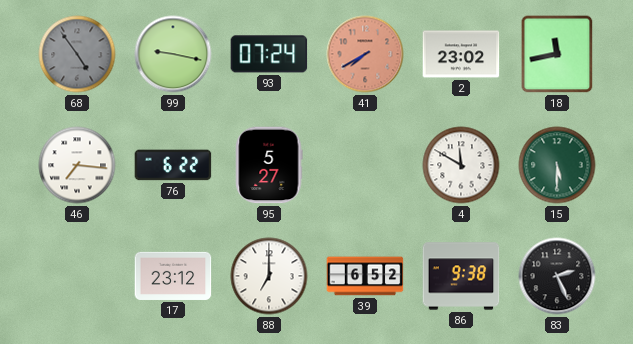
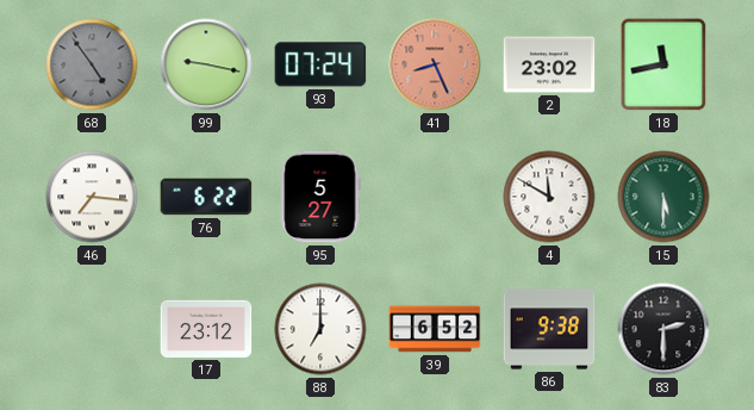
41: 7:40 -> 8:26 (435, 64)
83: 2:26 -> 2:30 (663, 329)
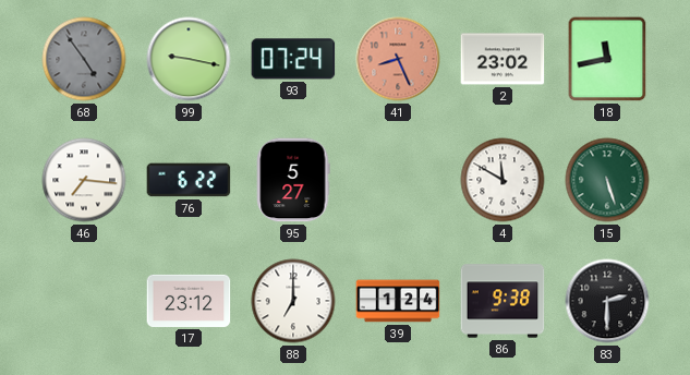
15: 5:30 -> 5:27 (607, 180)
39: 6:52 -> 1:24 (398, 301)
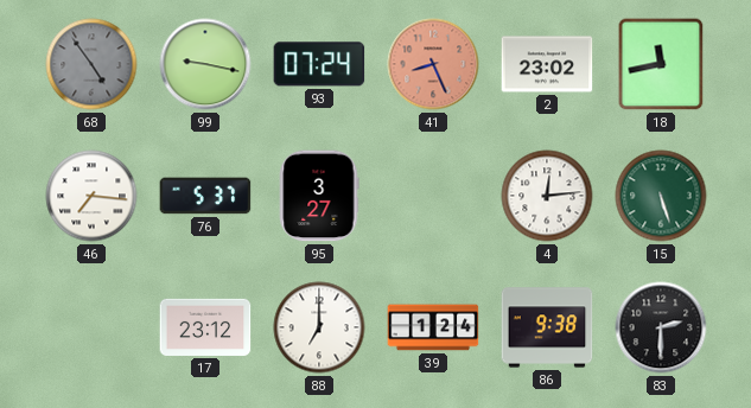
76: 6:22 -> 5:37 (205, 196)
95: 5:27 -> 3:27 (319, 196)
4: 11:50 -> 12:14 (547, 196)
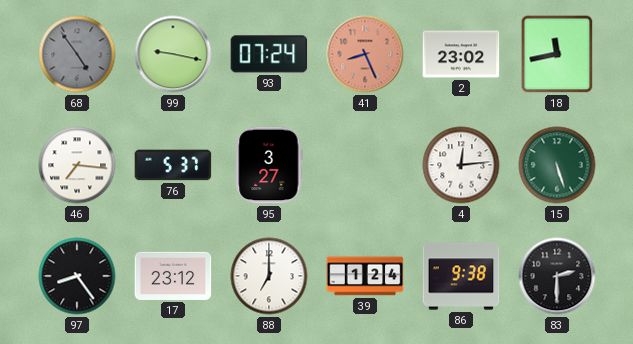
97: none -> 8:24 (77, 276)
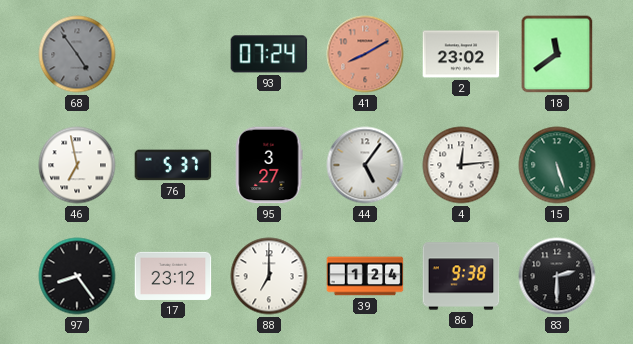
99: 9:17 -> none (173, 54)
41: 8:26 -> 8:10 (365, 54)
18: 11:43 -> 11:39 (557, 54)
46: 7:16 -> 6:58 (77, 165)
44: none -> 5:06 (365, 165)
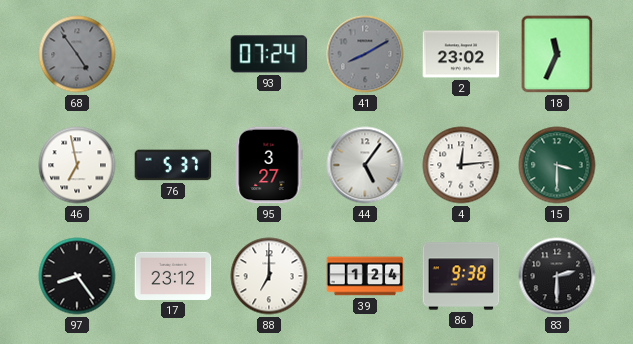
41 dial: salmon -> grey (365, 54)
18: 11:39 -> 11:34 (557, 54)
15: 5:27 -> 3:30 (557, 165)
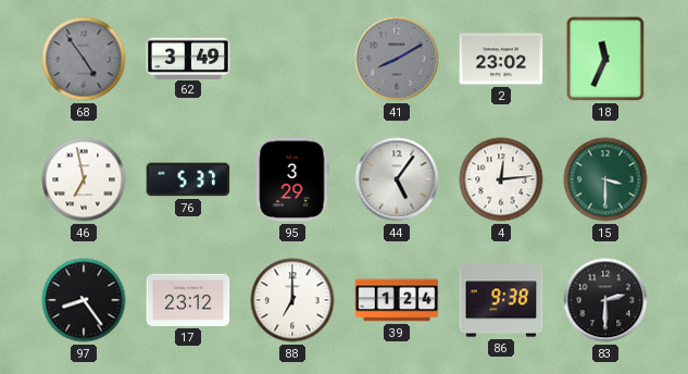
62: none -> 3:49 (188, 58)
93: 07:24 -> none (269, 54)
95: 3:27 -> 3:29 (292, 179)
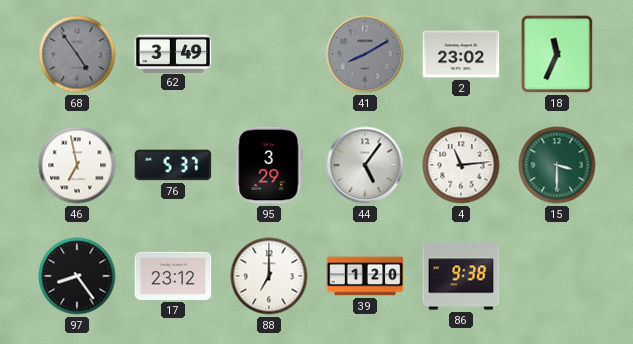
4: 12:14 -> 11:14 (461, 165)
39: 1:24 -> 1:20 (365, 276)
83: 2:30 -> none (605, 300)
